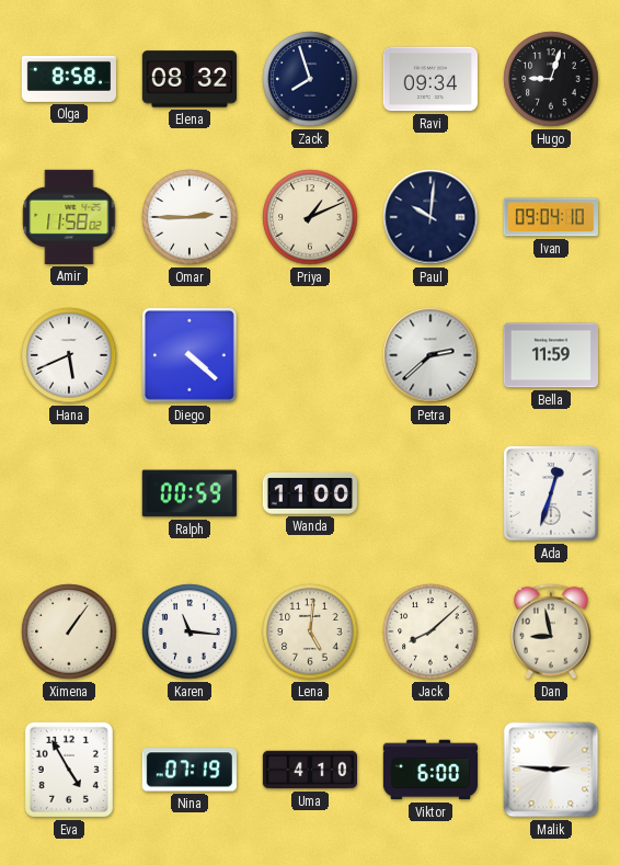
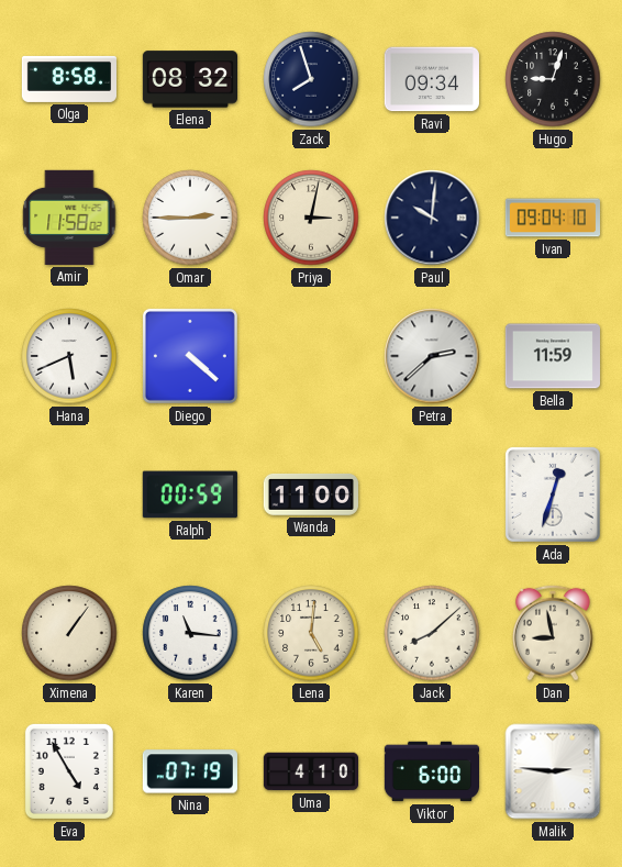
Priya: 1:11 -> 3:02 (311, 218)
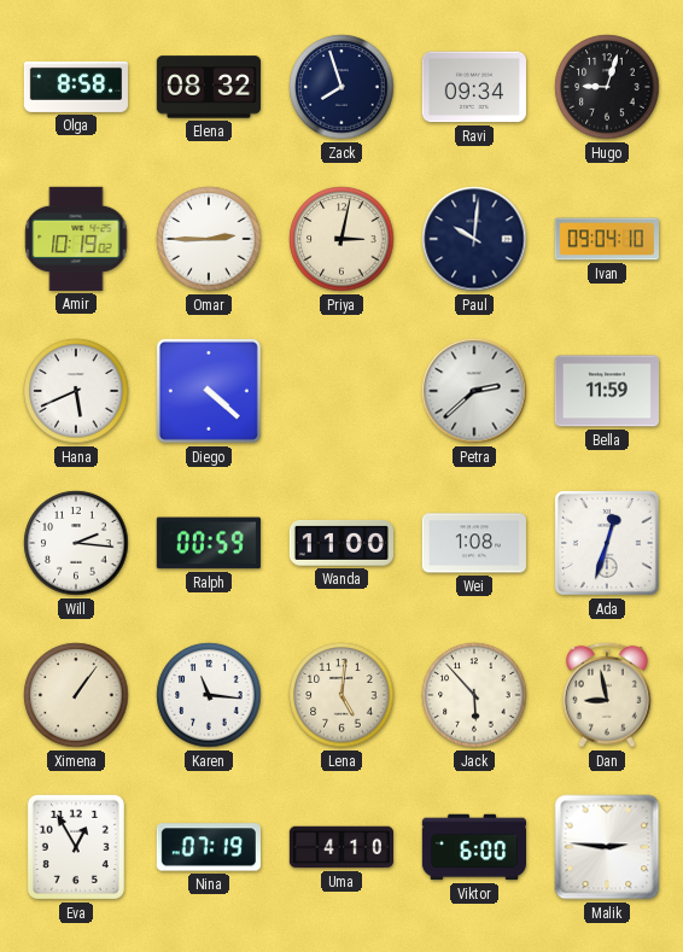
Amir: 11:58 -> 10:19 (76, 239)
Will: none -> 2:16 (76, 543)
Wei: none -> 1:08 (473, 543)
Jack: 8:08 -> 5:53 (474, 695)
Eva: 4:55 -> 12:55 (76, 847)
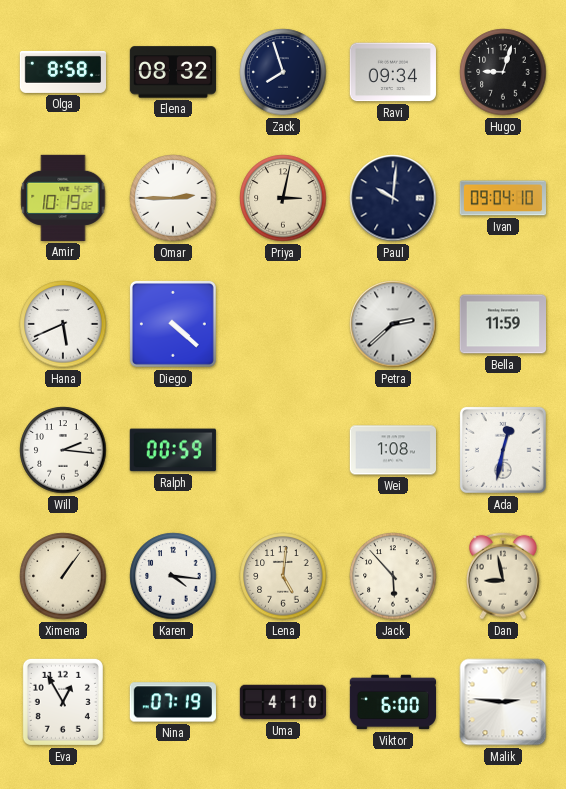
Wanda: 11:00 -> none (340, 543)
Ada: 12:33 -> 12:32 (503, 450)
Karen: 11:16 -> 4:16 (173, 576)
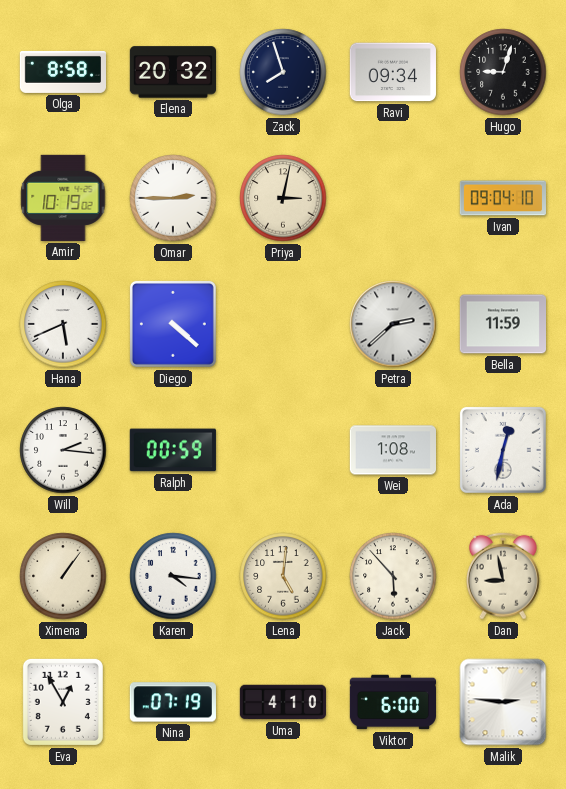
Elena: 08:32 -> 20:32 (172, 72)
Paul: 10:01 -> none (393, 198)
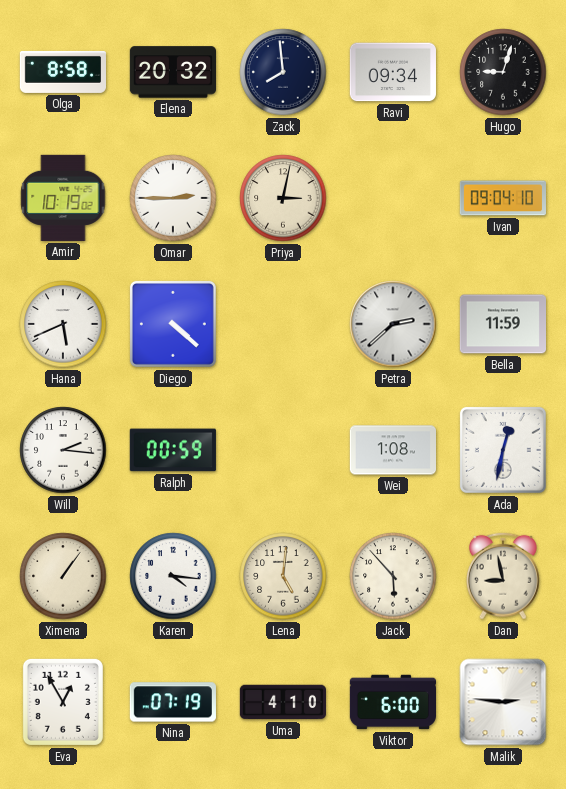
Zack: 7:57 -> 7:59 (283, 72)
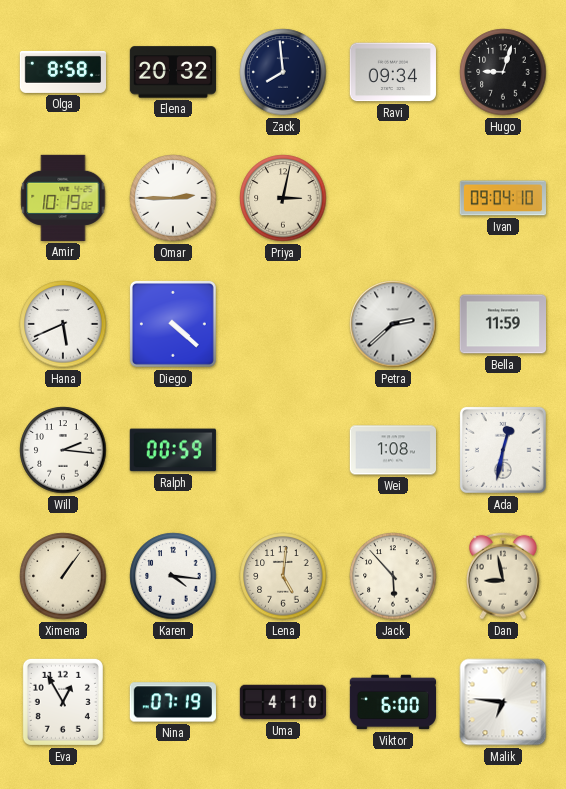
Malik: 2:46 -> 6:46 (503, 702)
